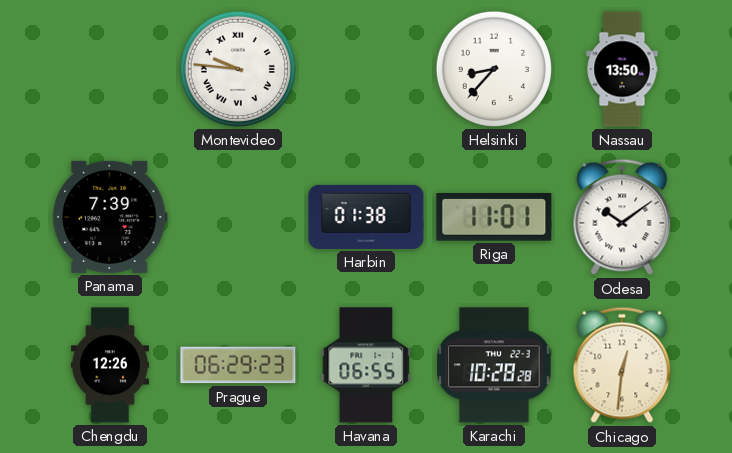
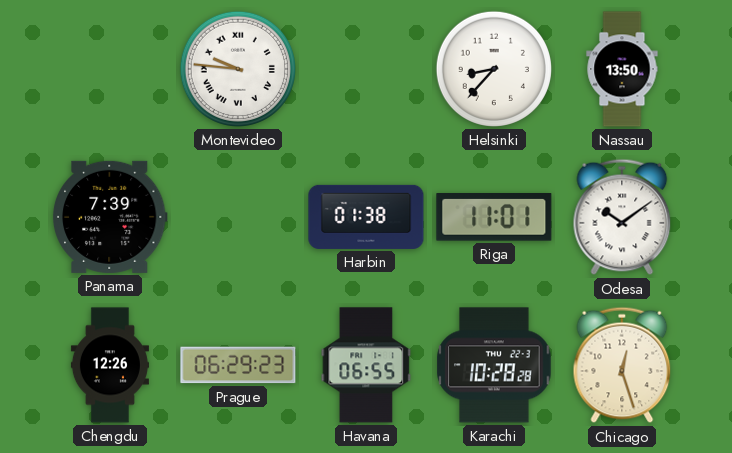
Chicago: 12:31 -> 12:27 (622, 365)
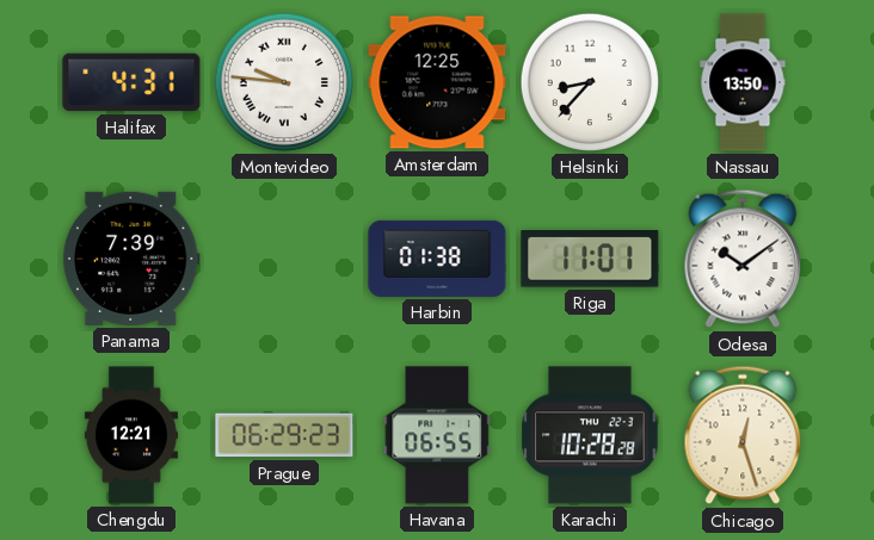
Halifax: none -> 4:31 (131, 82)
Amsterdam: none -> 12:25 (437, 82)
Chengdu: 12:26 -> 12:21 (131, 435)
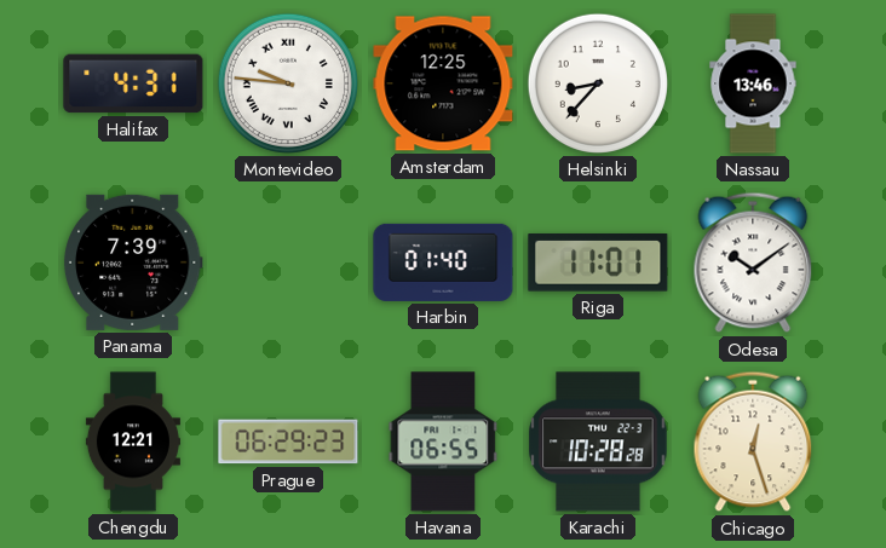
Nassau: 13:50 -> 13:46 (753, 83)
Harbin: 01:38 -> 01:40 (443, 263)
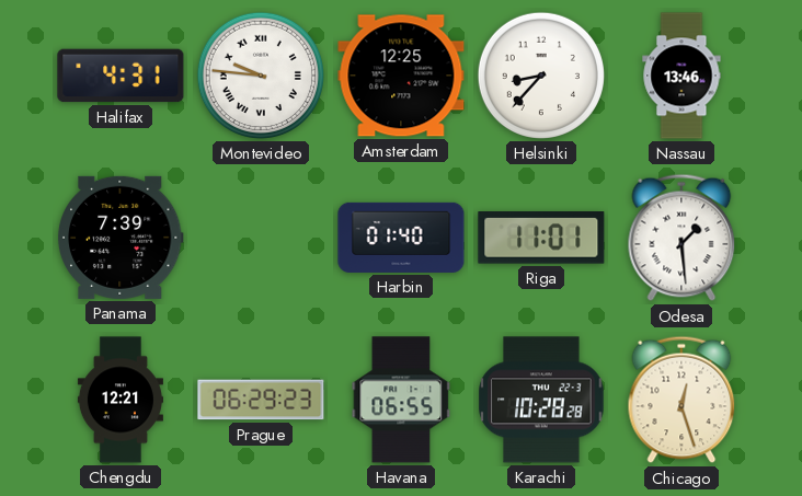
Odesa: 10:09 -> 1:29 (681, 238)
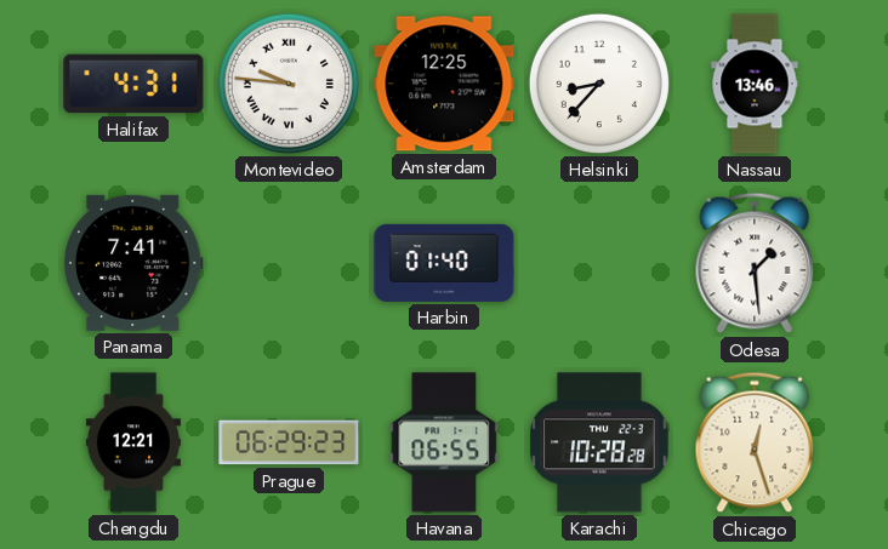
Panama: 7:39 -> 7:41 (133, 263)
Riga: 11:01 -> none (541, 238)
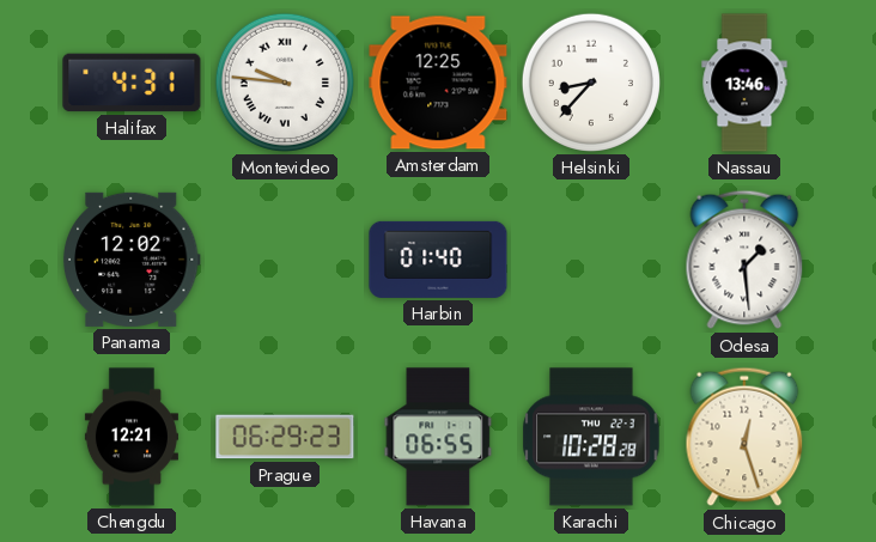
Panama: 7:41 -> 12:02 (132, 260)
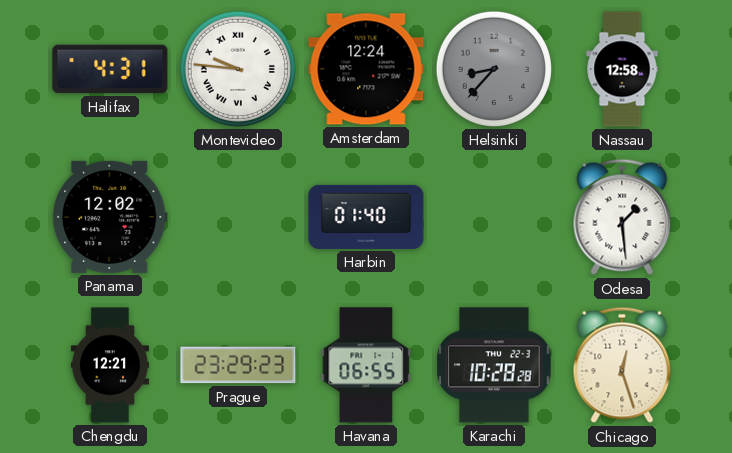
Amsterdam: 12:25 -> 12:24 (366, 69)
Helsinki dial: white -> grey (494, 69)
Nassau: 13:46 -> 12:58 (622, 69)
Prague: 06:29 -> 23:29 (238, 365)
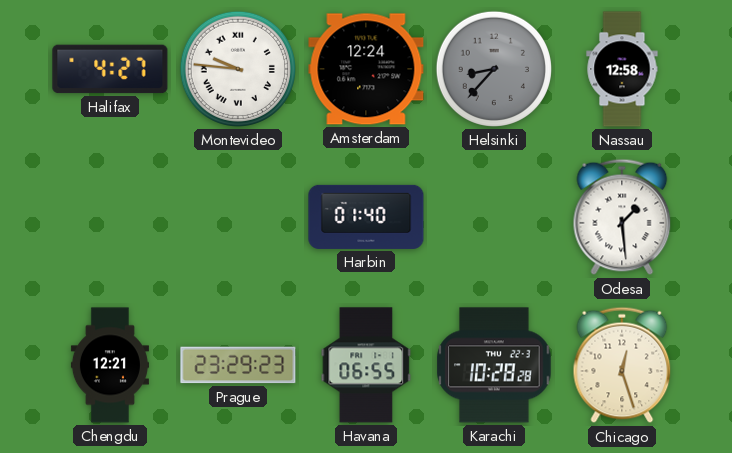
Halifax: 4:31 -> 4:27 (110, 69)
Panama: 12:02 -> none (110, 217)
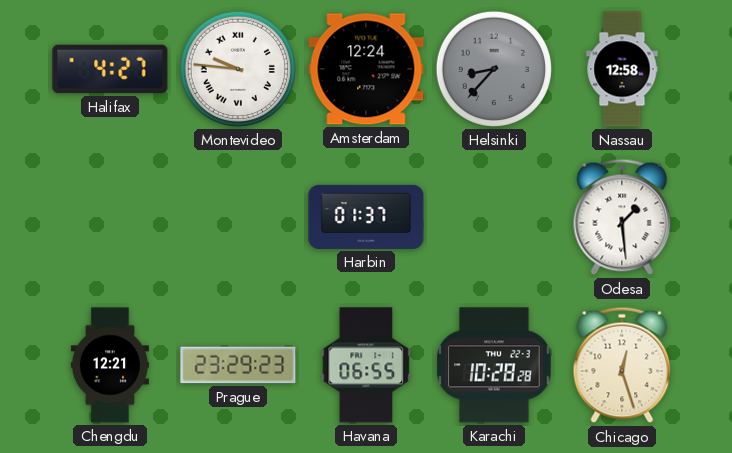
Harbin: 01:40 -> 01:37 (366, 217)
